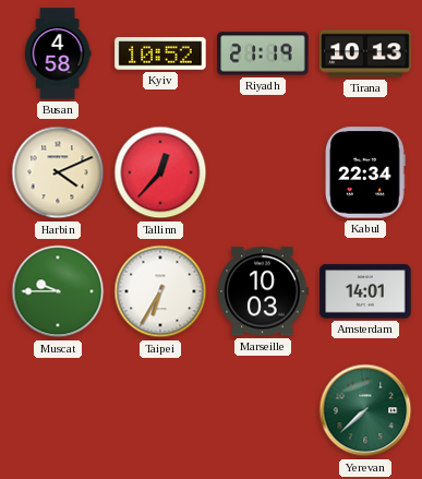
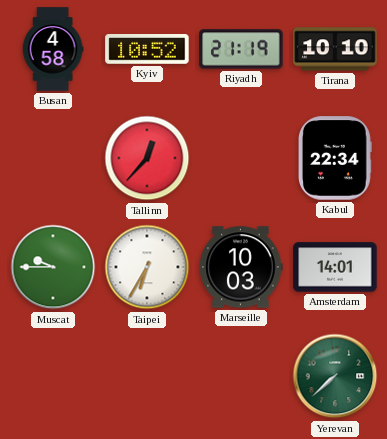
Tirana: 10:13 -> 10:10 (335, 49)
Harbin: 4:11 -> none (58, 172)
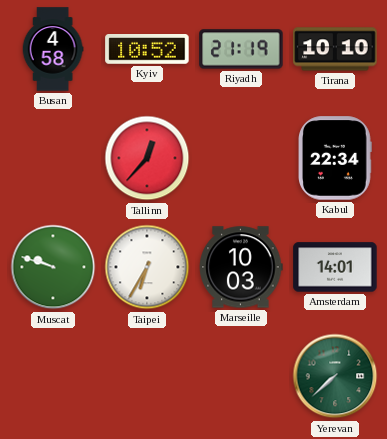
Muscat: 9:45 -> 9:48 (53, 267)
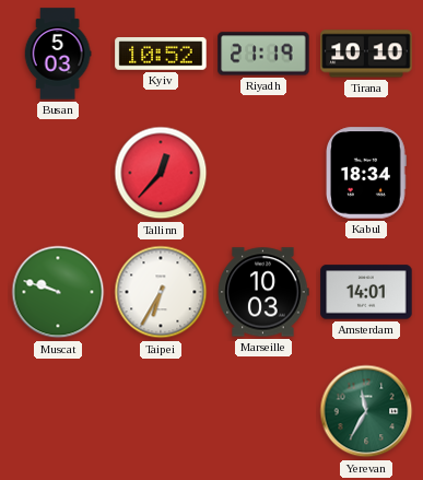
Busan: 4:58 -> 5:03 (58, 54)
Kabul: 22:34 -> 18:34 (366, 173)
Yerevan: 7:38 -> 11:35 (366, 411)
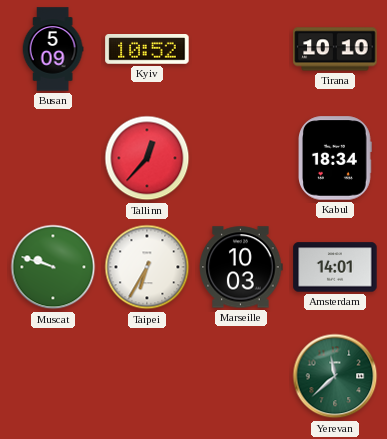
Busan: 5:03 -> 5:09 (53, 49)
Riyadh: 21:19 -> none (263, 54)
Yerevan: 11:35 -> 11:38 (335, 376)
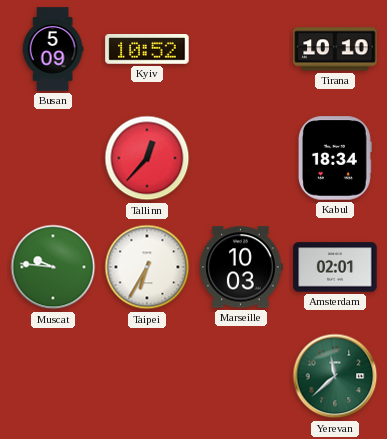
Muscat: 9:48 -> 9:46 (53, 267)
Amsterdam: 14:01 -> 02:01 (335, 267)
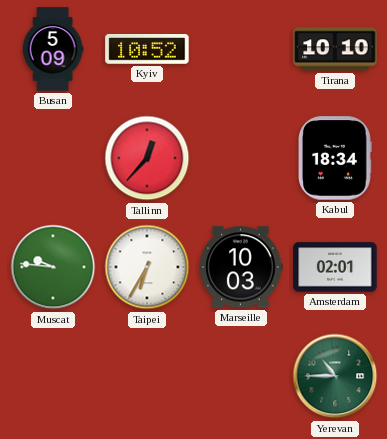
Yerevan: 11:38 -> 10:45 (335, 376)
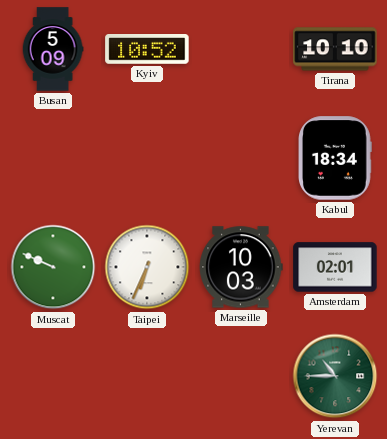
Tallinn: 12:37 -> none (147, 158)
Muscat: 9:46 -> 9:49 (53, 267)
Taipei: 6:35 -> 6:34 (147, 267)
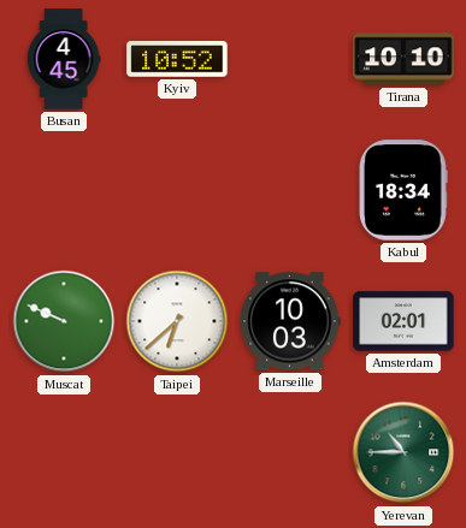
Busan: 5:09 -> 4:45 (64, 59)
Taipei: 6:34 -> 6:38 (177, 321)
